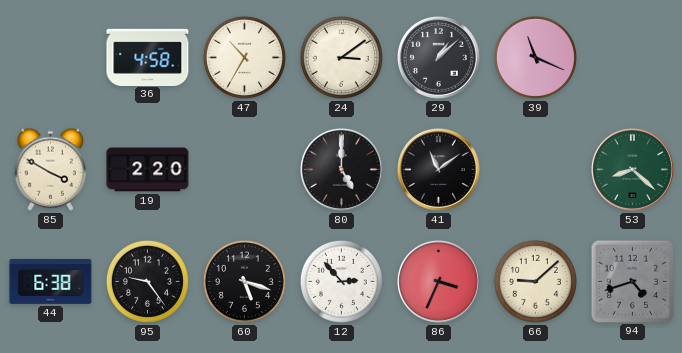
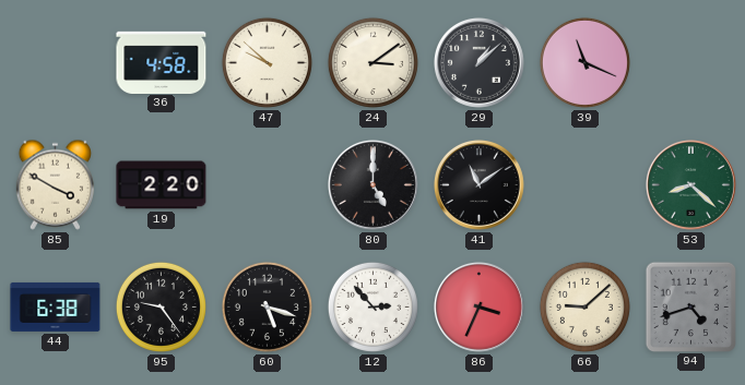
47: 10:35 -> 9:52 (267, 62)
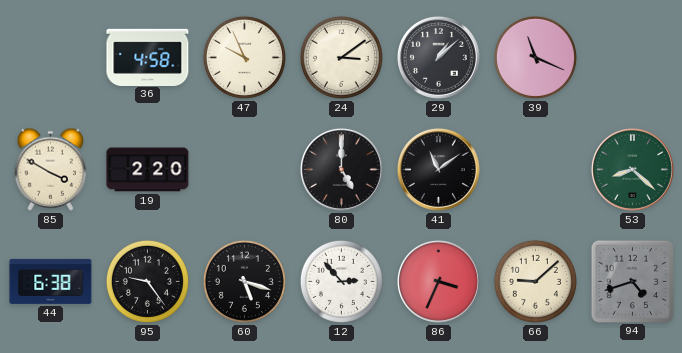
47: 9:52 -> 9:56 (244, 57)
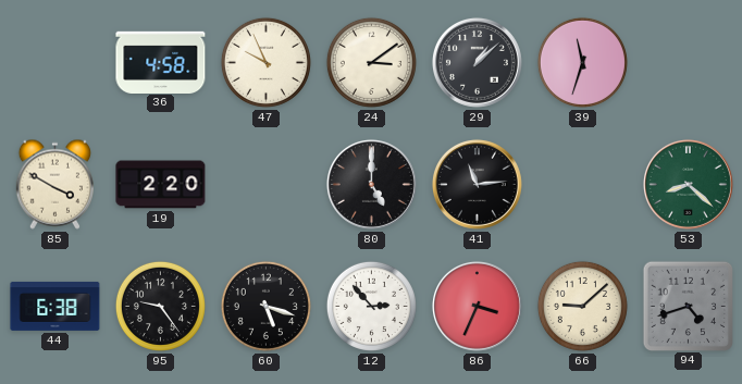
39: 11:19 -> 11:33 (582, 62)
41: 11:09 -> 11:14 (477, 184)
